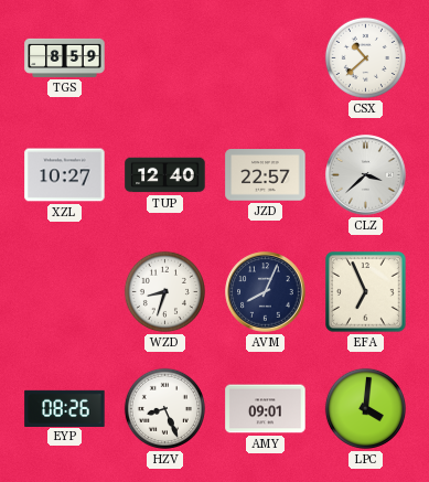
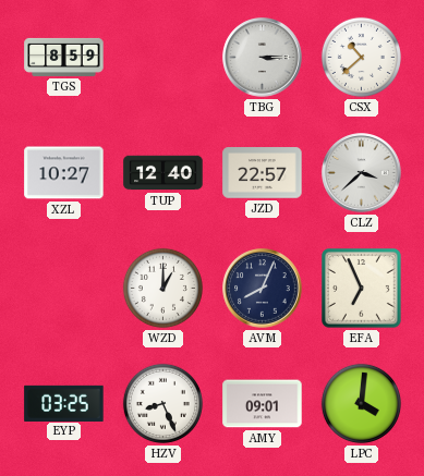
TBG: none -> 3:15 (263, 58)
WZD: 8:33 -> 1:00 (162, 288)
EYP: 08:26 -> 03:25 (64, 403)
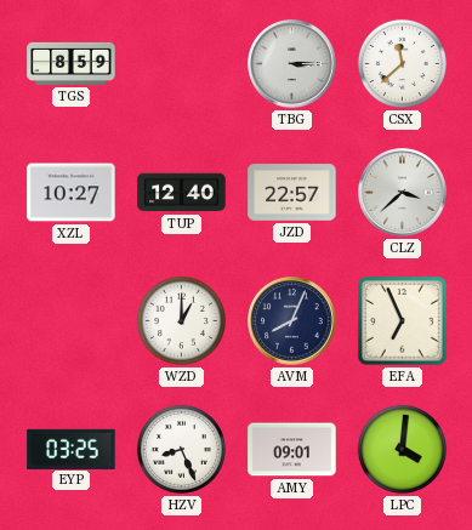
CSX: 10:38 -> 11:38 (402, 63)
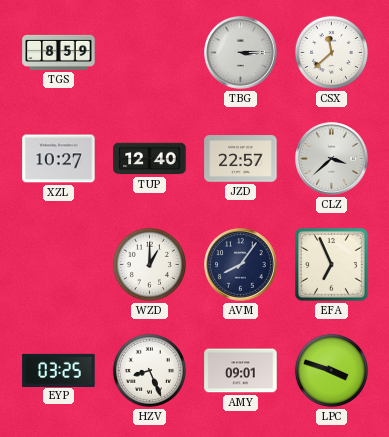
AVM: 8:04 -> 8:06 (241, 265)
LPC: 4:01 -> 3:48 (331, 370)
